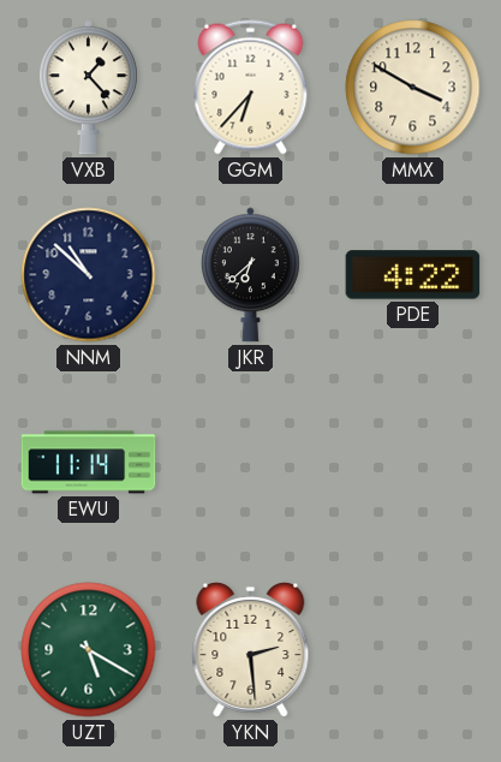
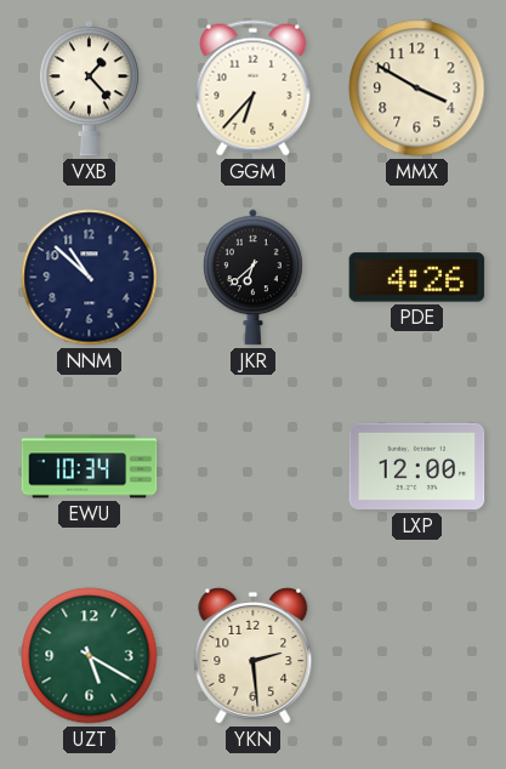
PDE: 4:22 -> 4:26 (417, 278)
EWU: 11:14 -> 10:34 (90, 467)
LXP: none -> 12:00 (417, 467)
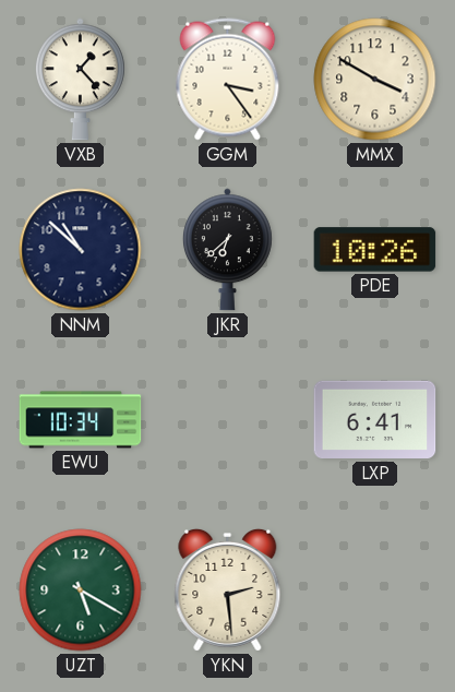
GGM: 6:37 -> 3:24 (228, 80)
PDE: 4:26 -> 10:26 (375, 250)
LXP: 12:00 -> 6:41 (375, 420)
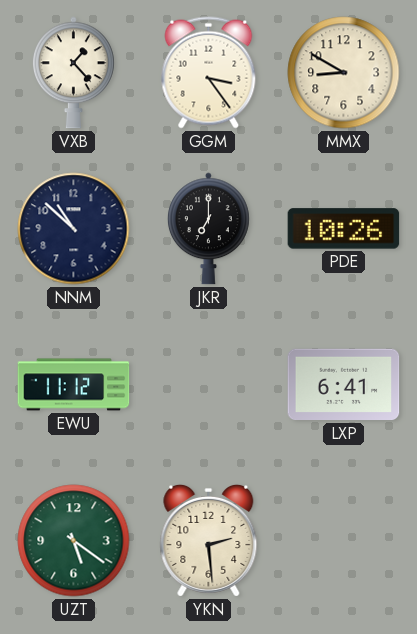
MMX: 3:50 -> 8:50 (344, 73)
JKR: 6:38 -> 7:00 (208, 229)
EWU: 10:34 -> 11:12 (74, 385)
UZT: 5:20 -> 5:21 (74, 541)
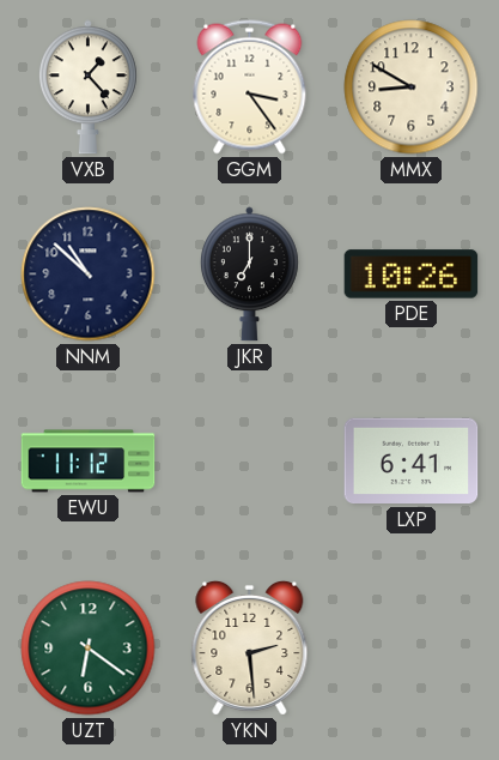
UZT: 5:21 -> 6:21 (89, 649)
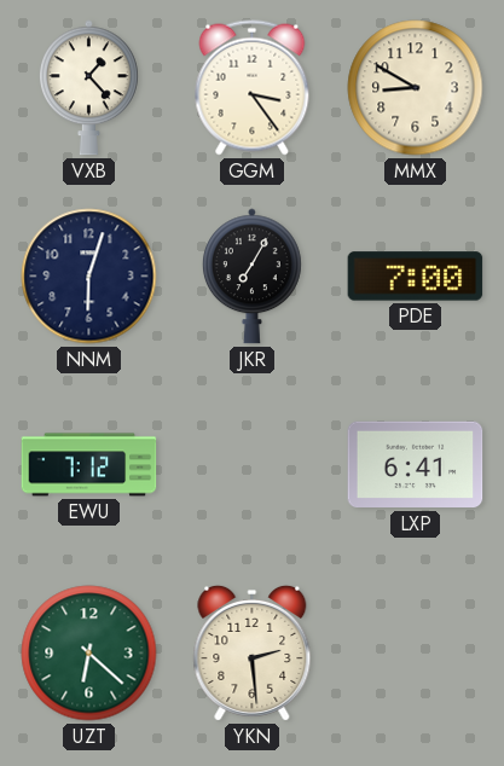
NNM: 10:52 -> 6:03 (89, 277)
JKR: 7:00 -> 7:05 (251, 277)
PDE: 10:26 -> 7:00 (416, 277)
EWU: 11:12 -> 7:12 (89, 465)
UZT: 6:21 -> 6:22 (89, 654)
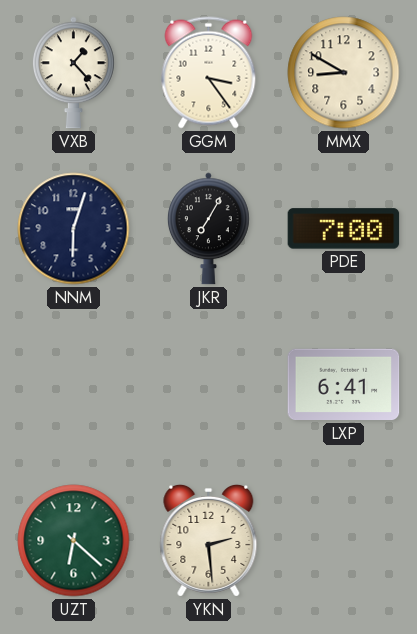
EWU: 7:12 -> none (89, 465)
